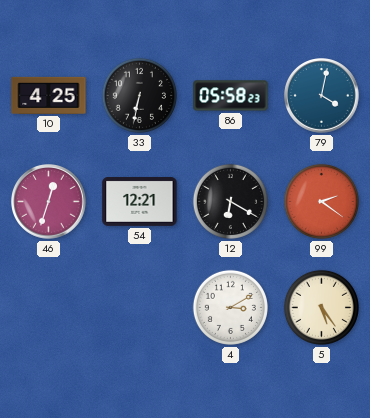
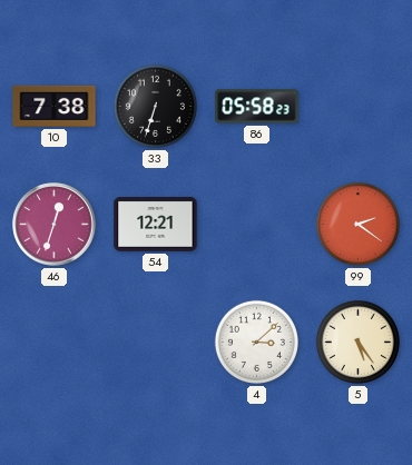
10: 4:25 -> 7:38 (55, 106)
33: 6:32 -> 6:33 (155, 106)
79: 4:02 -> none (322, 96)
12: 6:20 -> none (230, 201)
4: 3:10 -> 3:08 (256, 342)
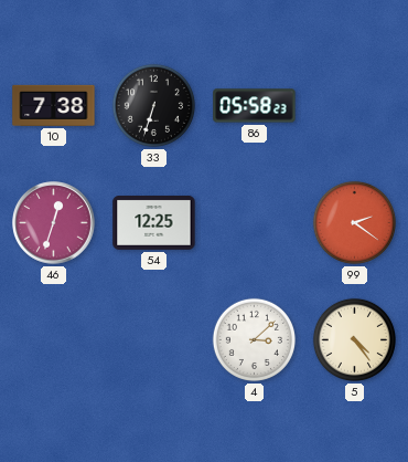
54: 12:21 -> 12:25 (154, 223)
5: 5:24 -> 4:24 (354, 339)
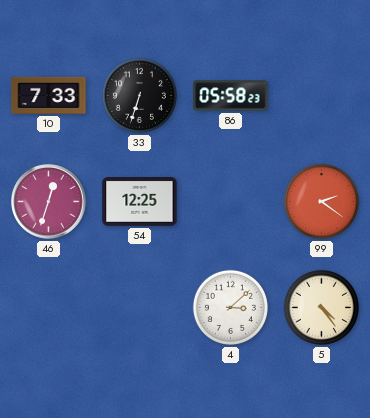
10: 7:38 -> 7:33 (49, 95)
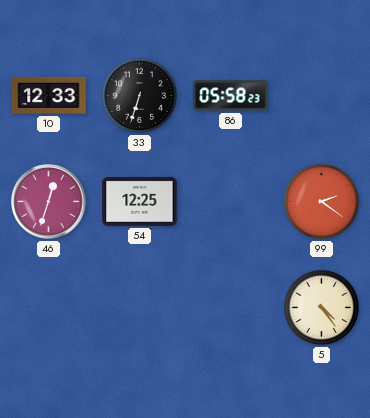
10: 7:33 -> 12:33 (49, 95)
4: 3:08 -> none (230, 307)
